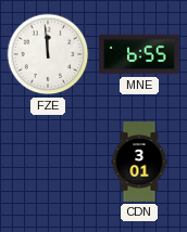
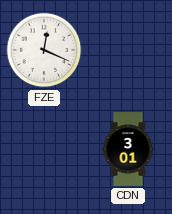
FZE: 11:59 -> 12:19 (44, 50)
MNE: 6:55 -> none (139, 54)
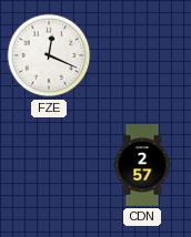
CDN: 3:01 -> 2:57 (142, 165)
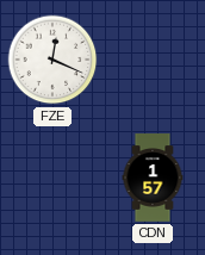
CDN: 2:57 -> 1:57 (153, 178)
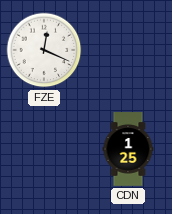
CDN: 1:57 -> 1:25 (128, 149)
